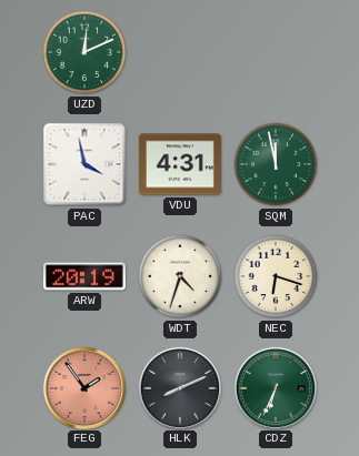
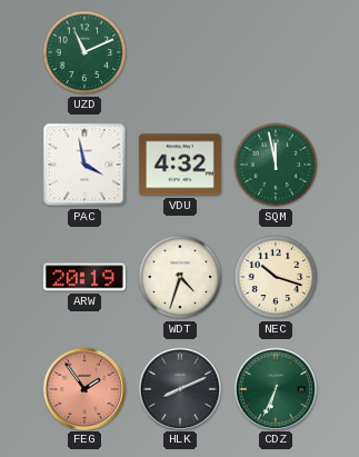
UZD: 12:11 -> 11:11 (84, 52)
VDU: 4:31 -> 4:32 (180, 165)
NEC: 6:18 -> 10:18 (276, 277)
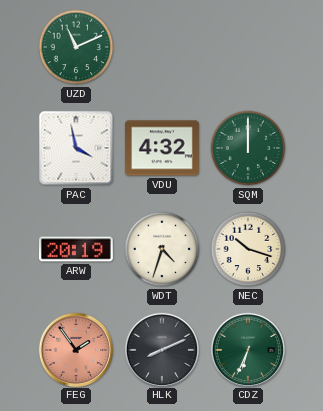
SQM: 11:58 -> 12:00 (248, 148)
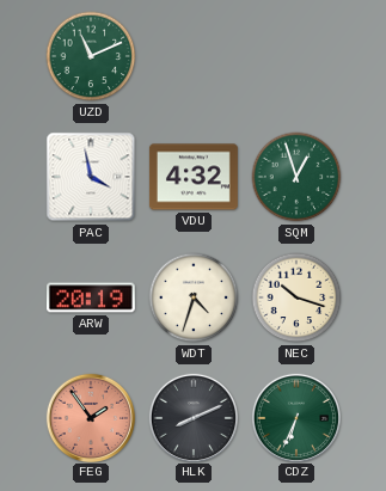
SQM: 12:00 -> 12:57 (296, 177)
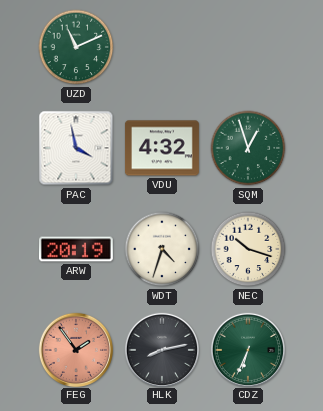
HLK: 8:11 -> 8:13 (161, 349)
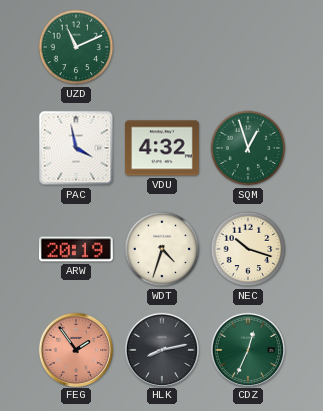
CDZ: 6:34 -> 12:34 (247, 349)
